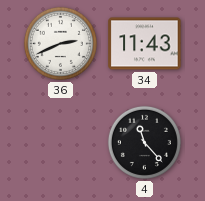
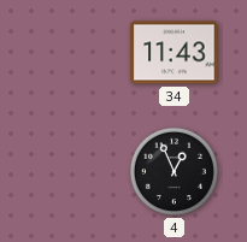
36: 2:41 -> none (60, 43)
4: 11:23 -> 12:56 (174, 171)
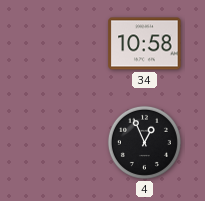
34: 11:43 -> 10:58 (145, 44)
